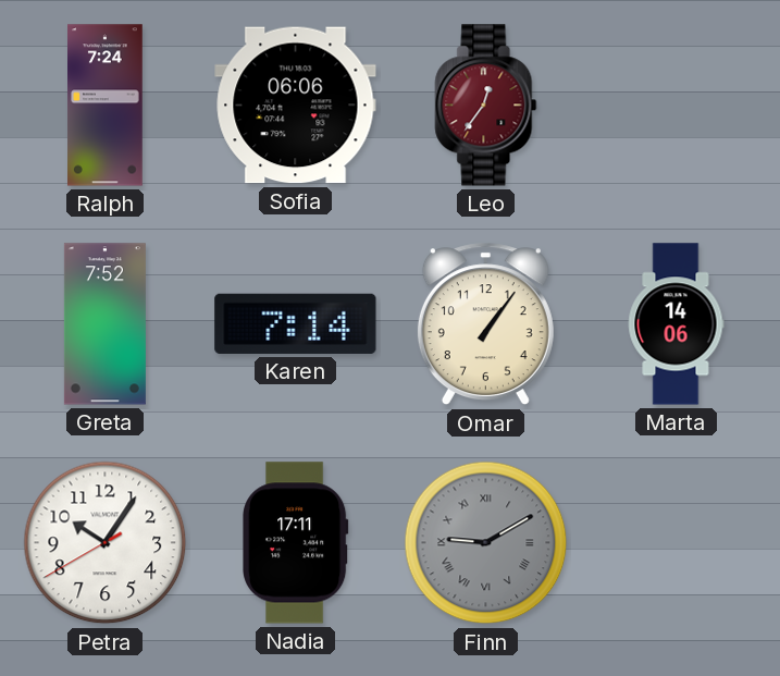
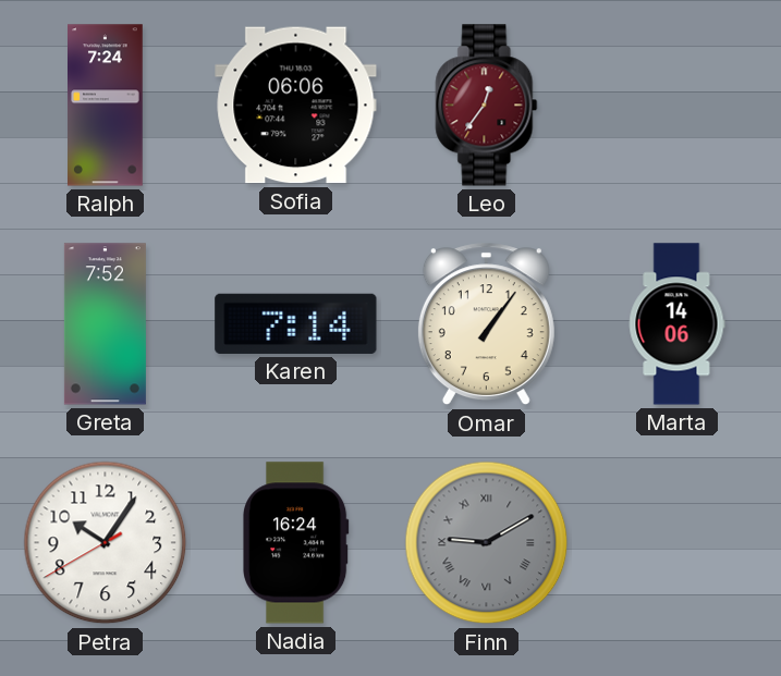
Nadia: 17:11 -> 16:24 (296, 543)
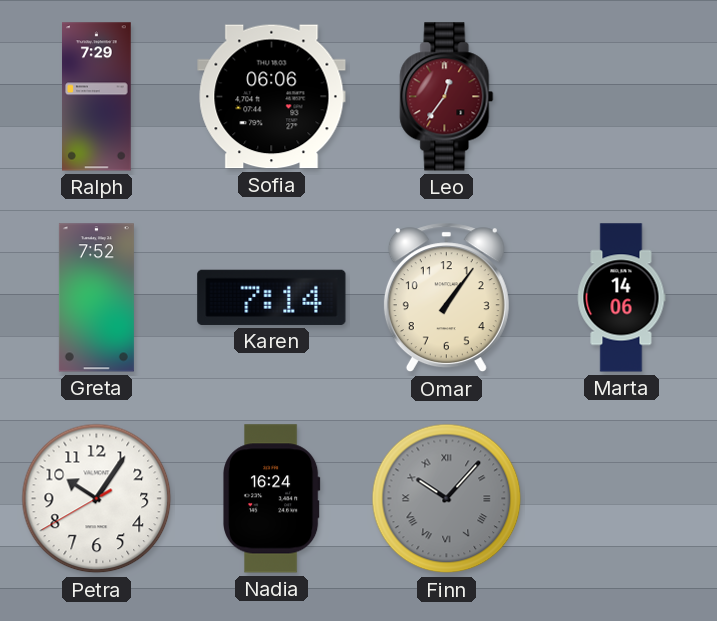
Ralph: 7:24 -> 7:29 (97, 97)
Finn: 9:10 -> 10:07 (447, 499)
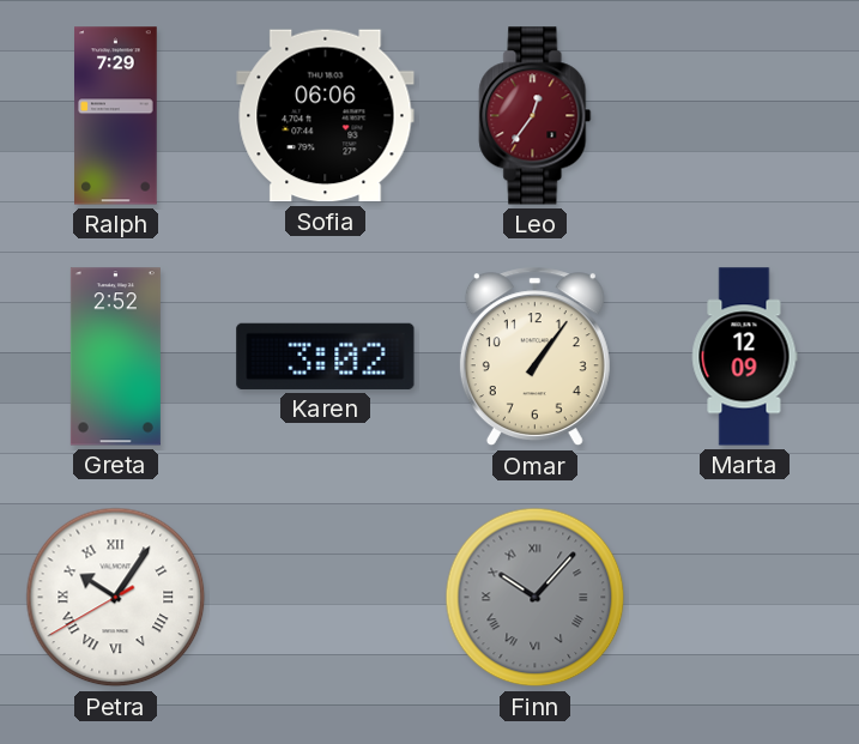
Greta: 7:52 -> 2:52 (115, 357)
Karen: 7:14 -> 3:02 (326, 356)
Marta: 14:06 -> 12:09 (744, 357)
Petra numerals: Arabic -> Roman (116, 598)
Nadia: 16:24 -> none (272, 499)
